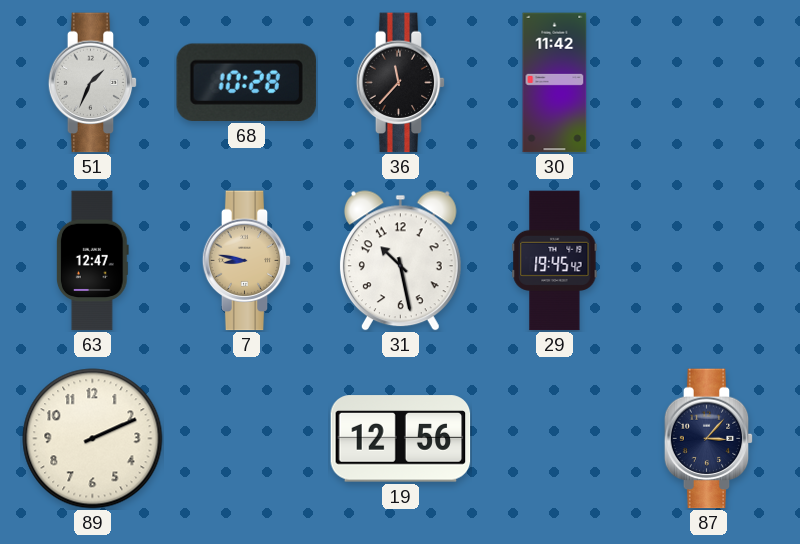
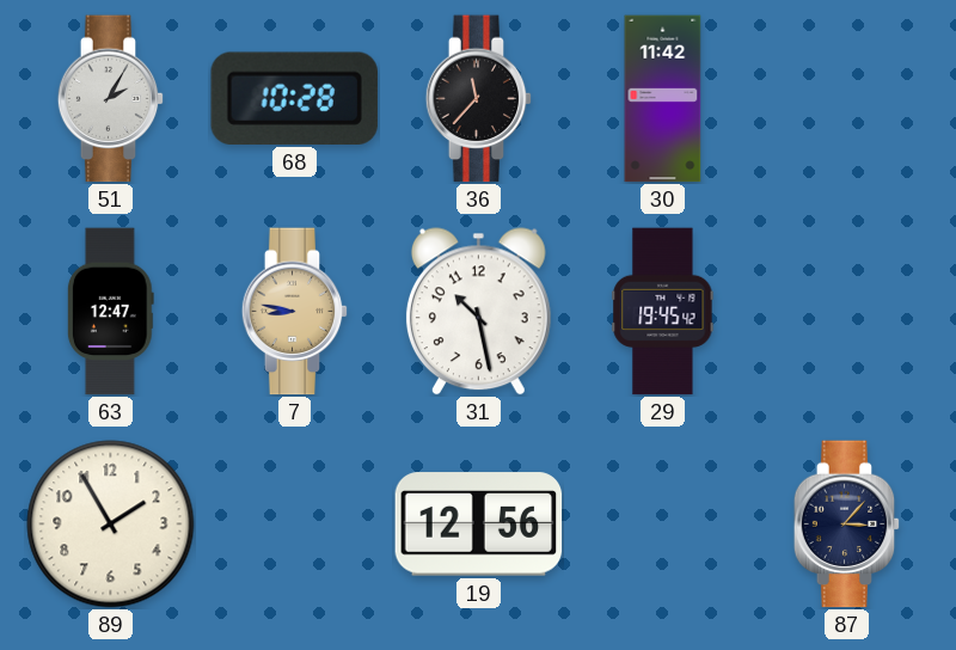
51: 1:34 -> 2:05 (111, 99)
89: 2:11 -> 1:55 (111, 525)
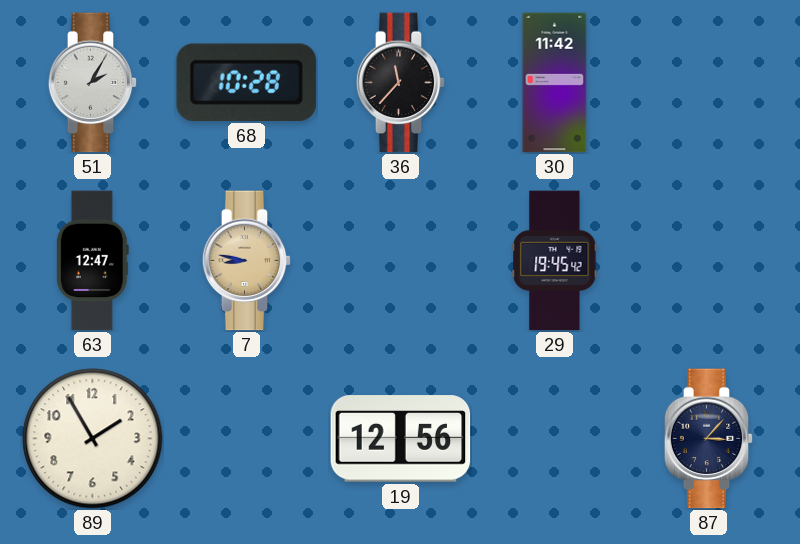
31: 10:28 -> none (478, 312)
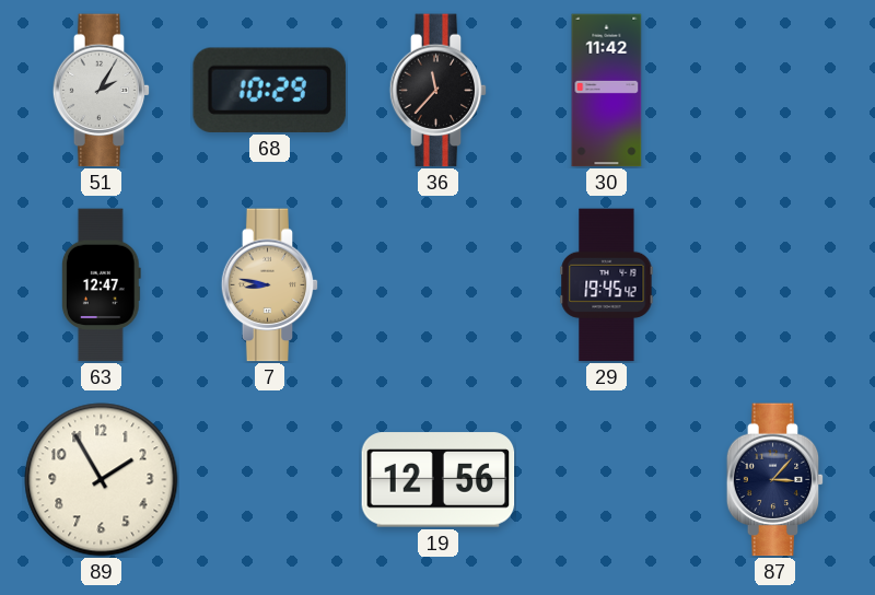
68: 10:28 -> 10:29 (269, 90)
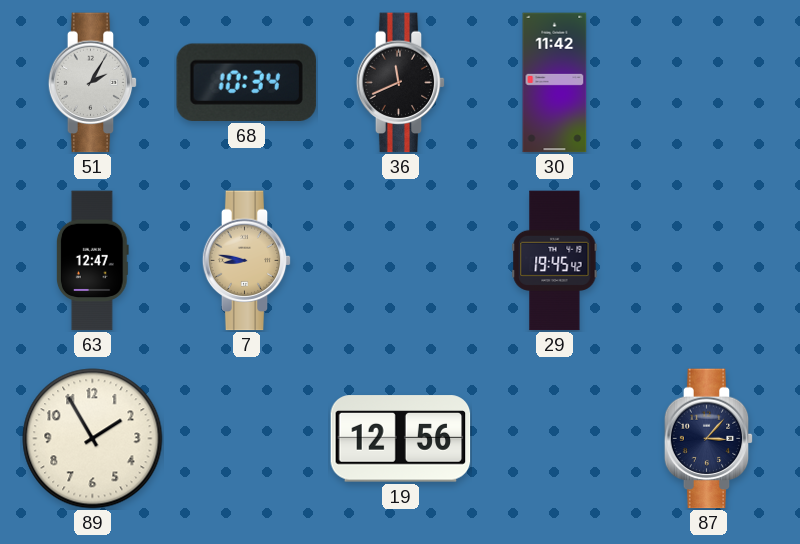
68: 10:29 -> 10:34 (246, 82)
36: 11:37 -> 11:41 (401, 83)
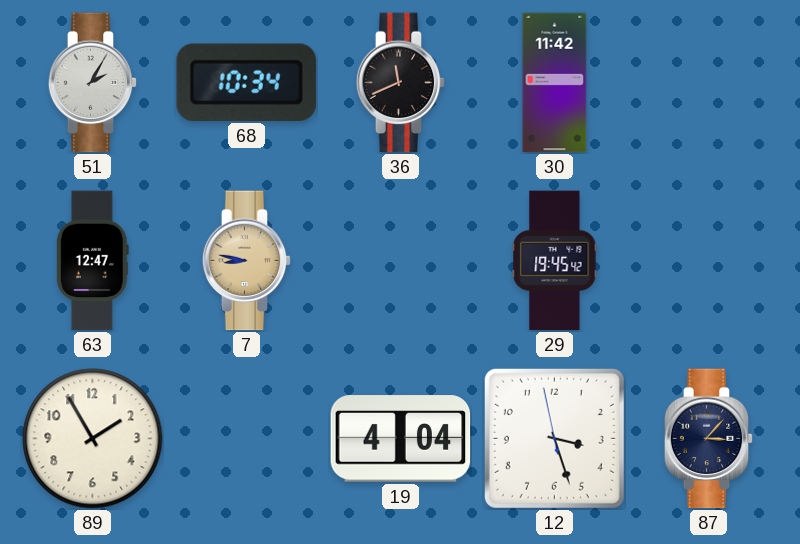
19: 12:56 -> 4:04 (401, 439)
12: none -> 3:26 (554, 438)
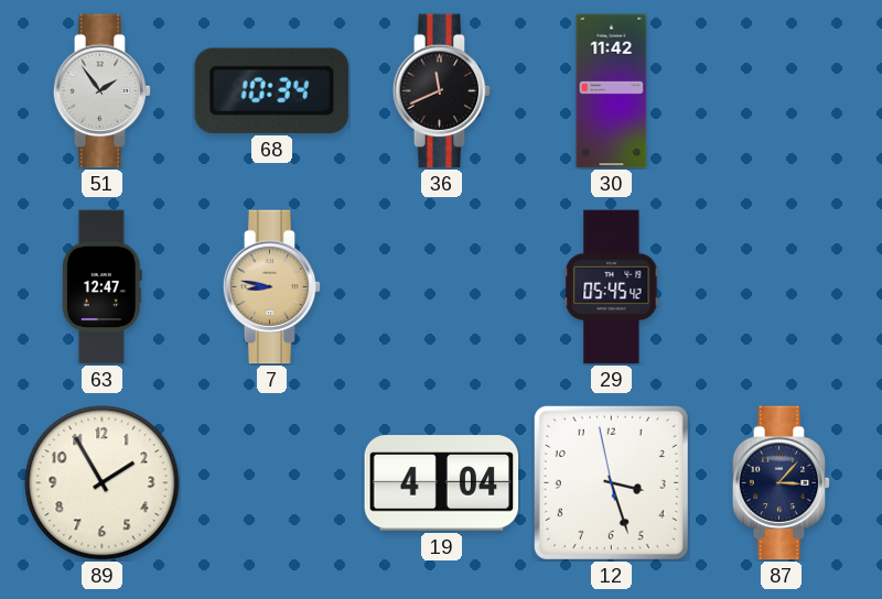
51: 2:05 -> 1:54 (103, 91)
29: 19:45 -> 05:45 (612, 287)
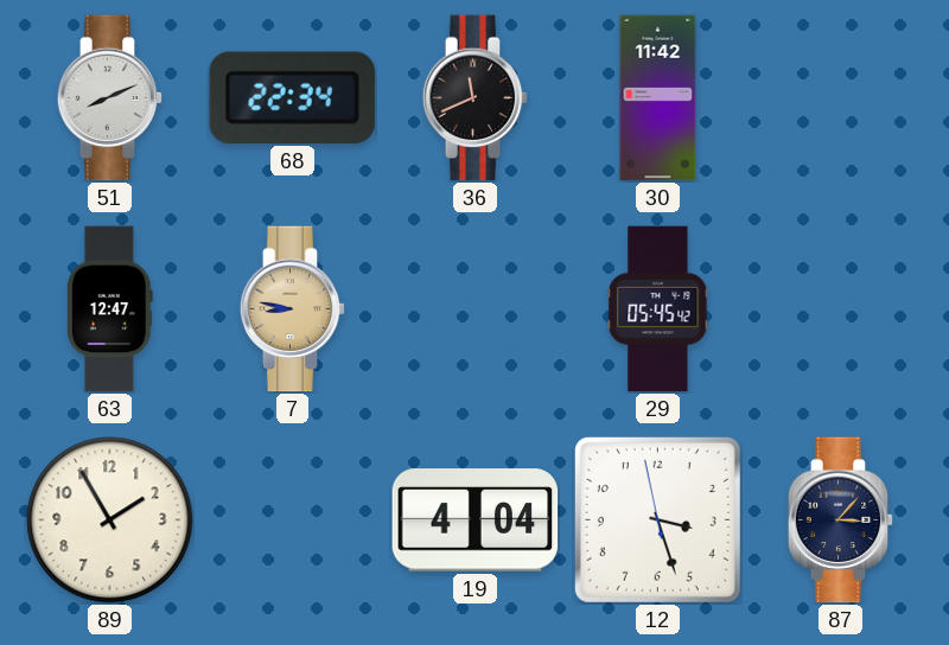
51: 1:54 -> 8:11 (110, 98)
68: 10:34 -> 22:34 (292, 97)
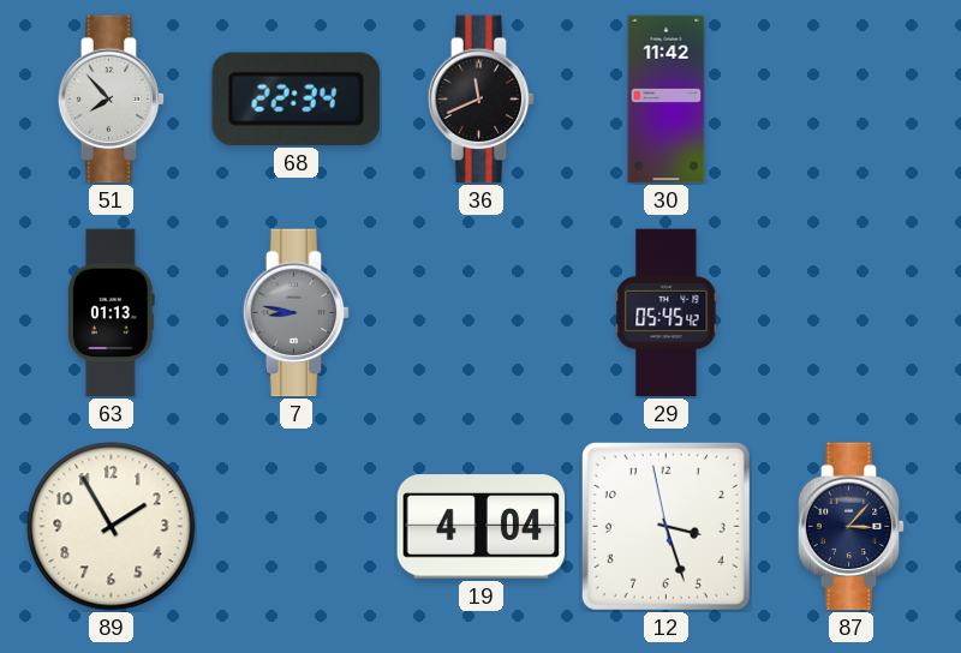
51: 8:11 -> 7:53 (112, 100)
63: 12:47 -> 01:13 (111, 313)
7 dial: champagne -> grey (297, 313)
